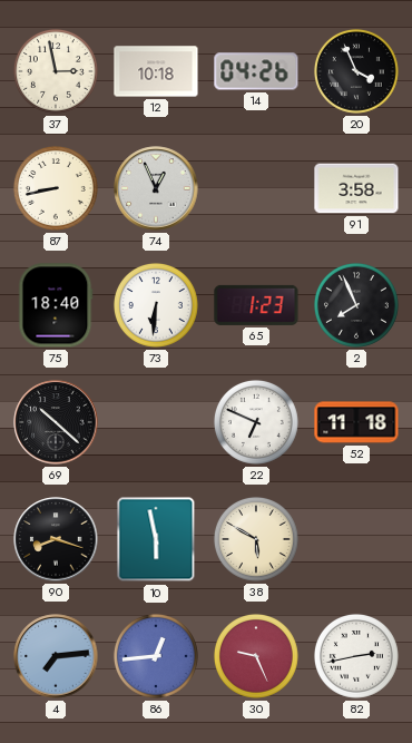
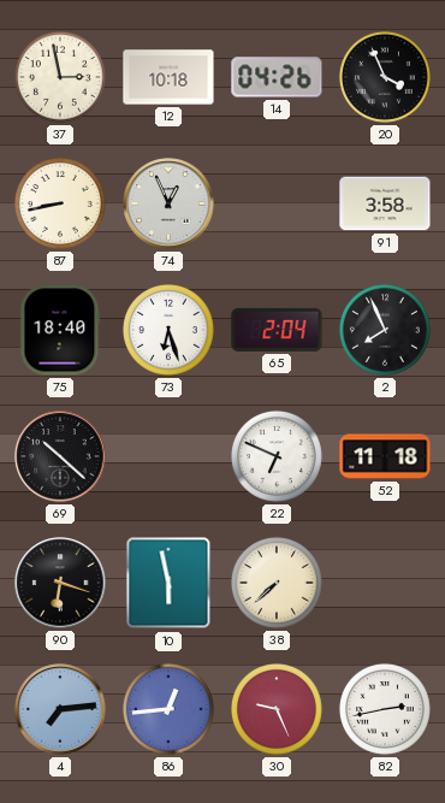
73: 6:31 -> 6:27 (168, 330)
65: 1:23 -> 2:04 (277, 330)
90: 8:18 -> 6:18 (60, 583)
38: 5:50 -> 7:38 (277, 583)
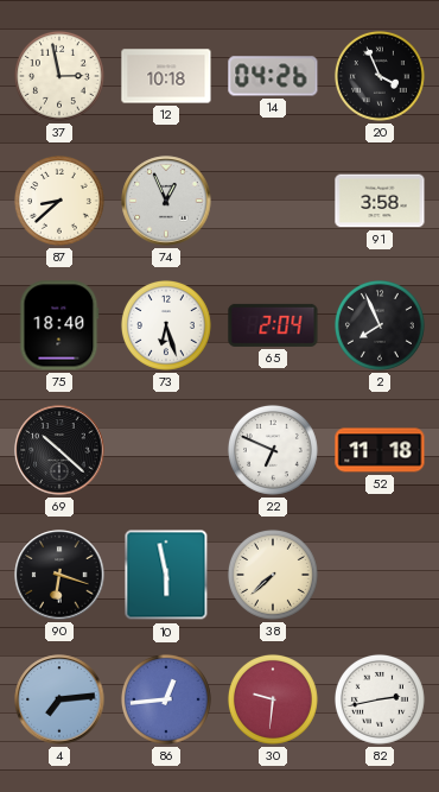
87: 8:43 -> 8:38 (59, 201)
30: 9:26 -> 9:31 (273, 699)
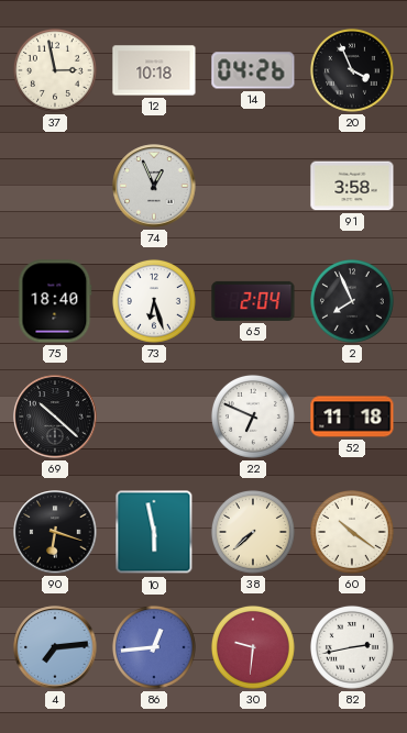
87: 8:38 -> none (59, 201)
60: none -> 10:21 (352, 532)
